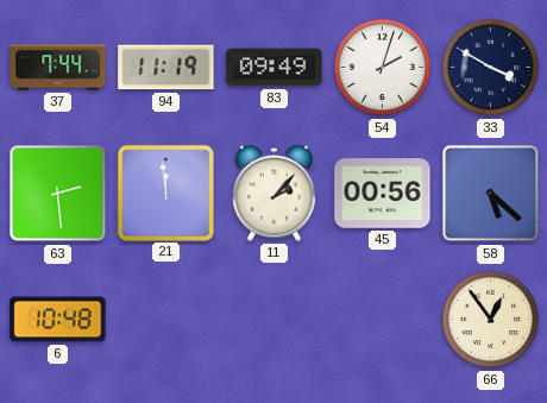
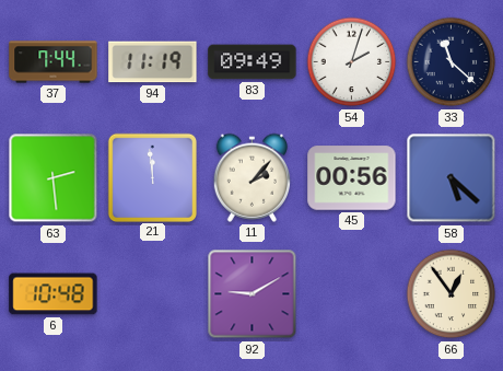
33: 3:50 -> 11:22 (452, 62)
92: none -> 9:10 (253, 294)
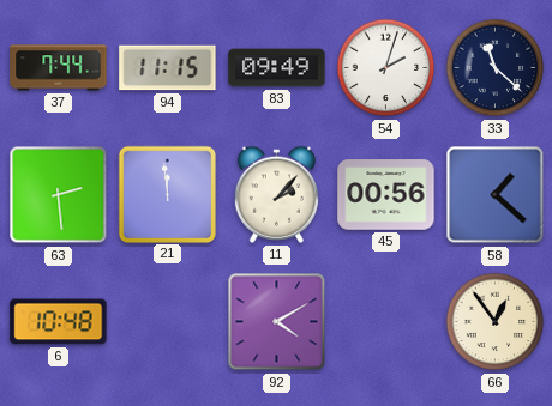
94: 11:19 -> 11:15 (168, 68)
58: 5:22 -> 1:22 (496, 195)
92: 9:10 -> 4:10 (277, 322)
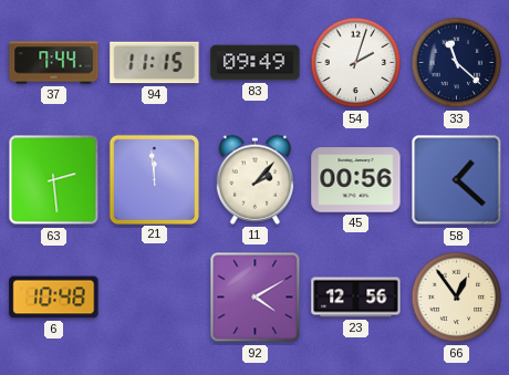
23: none -> 12:56 (356, 298)
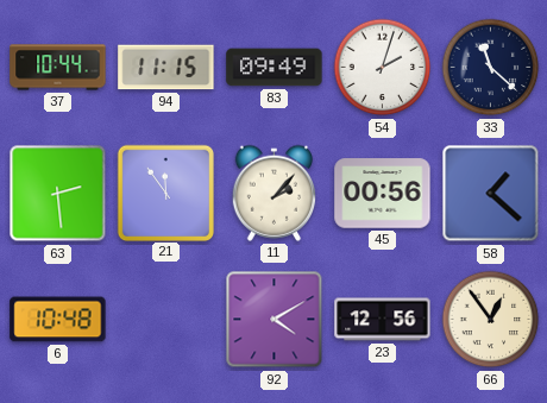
37: 7:44 -> 10:44 (58, 68)
21: 11:59 -> 11:54 (165, 193)
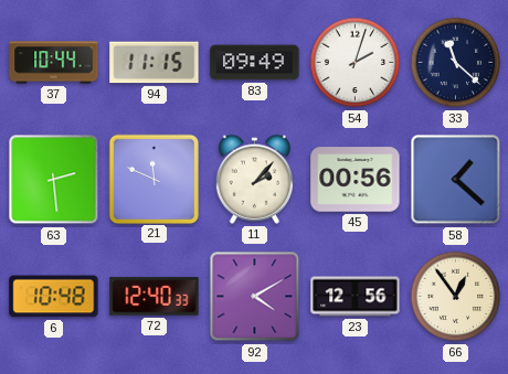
21: 11:54 -> 11:49 (154, 179)
72: none -> 12:40 (155, 297)
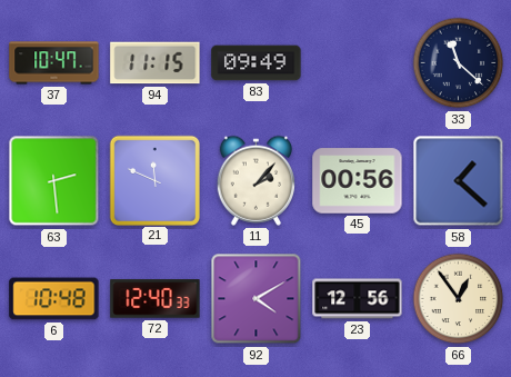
37: 10:44 -> 10:47 (54, 63)
54: 2:03 -> none (356, 63)
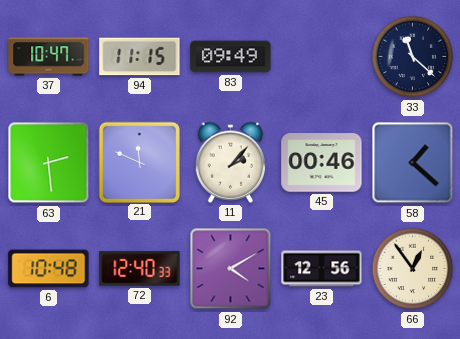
45: 00:56 -> 00:46 (322, 163)
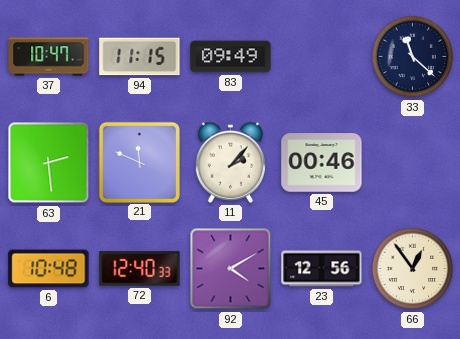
58: 1:22 -> none (413, 163)
